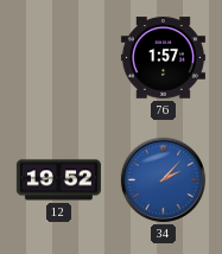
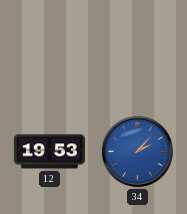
76: 1:57 -> none (163, 58)
12: 19:52 -> 19:53 (49, 152)
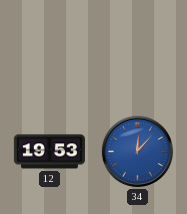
34: 2:07 -> 12:07 (137, 151)
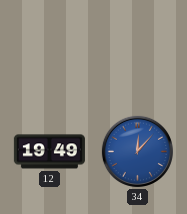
12: 19:53 -> 19:49 (49, 152)
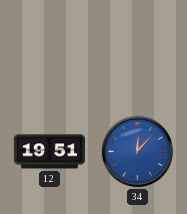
12: 19:49 -> 19:51 (49, 152)
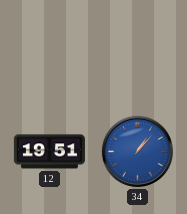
34: 12:07 -> 1:07 (137, 151)
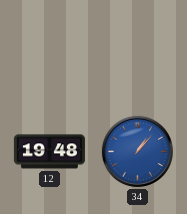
12: 19:51 -> 19:48 (49, 152)
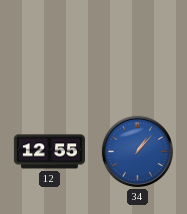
12: 19:48 -> 12:55 (49, 152)
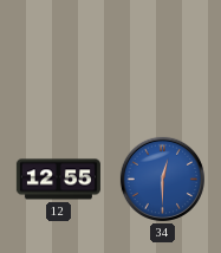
34: 1:07 -> 12:30 (162, 179)
